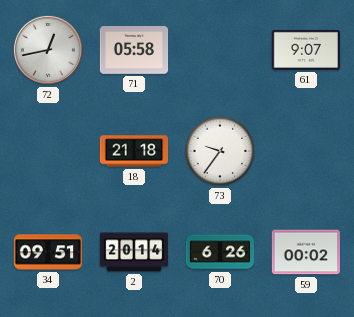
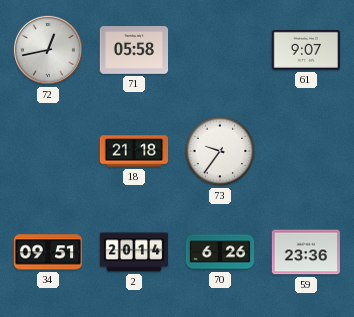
59: 00:02 -> 23:36 (306, 252)
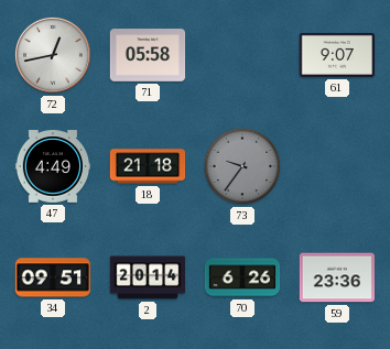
47: none -> 4:49 (53, 166)
73 dial: white -> grey (242, 166)
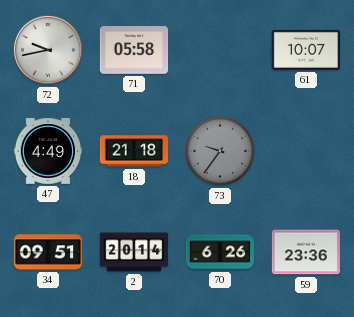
72: 12:43 -> 9:43 (48, 50)
61: 9:07 -> 10:07 (306, 50)
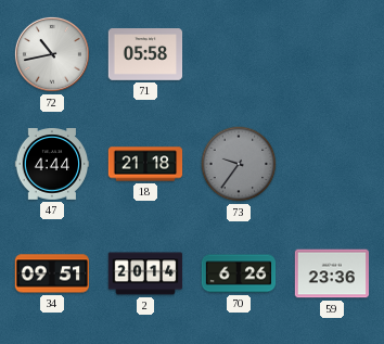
72: 9:43 -> 10:43 (52, 54)
61: 10:07 -> none (306, 50)
47: 4:49 -> 4:44 (52, 164)
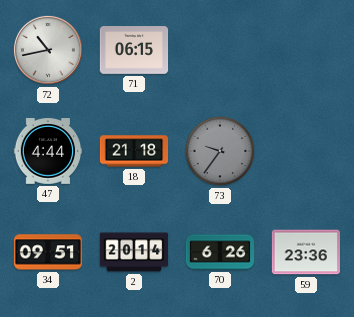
71: 05:58 -> 06:15 (134, 50)
